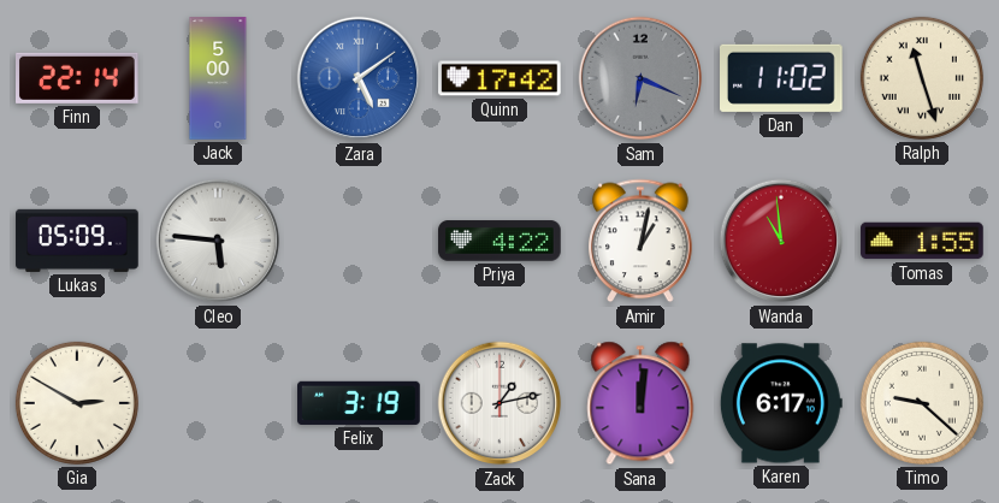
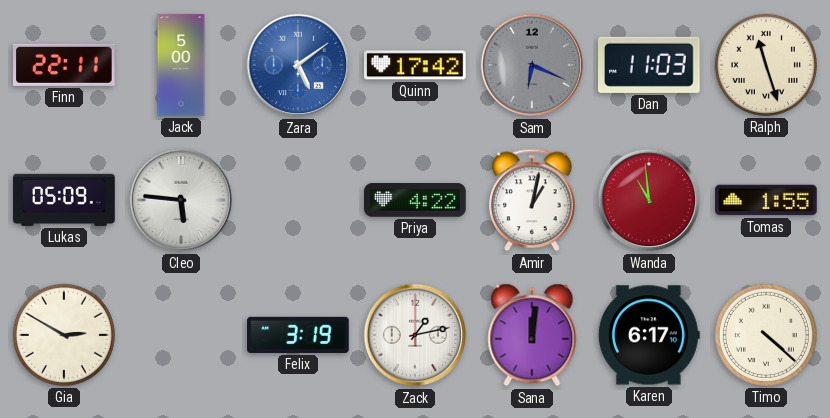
Finn: 22:14 -> 22:11 (65, 65)
Dan: 11:02 -> 11:03 (650, 65)
Timo: 9:22 -> 4:22 (766, 335)
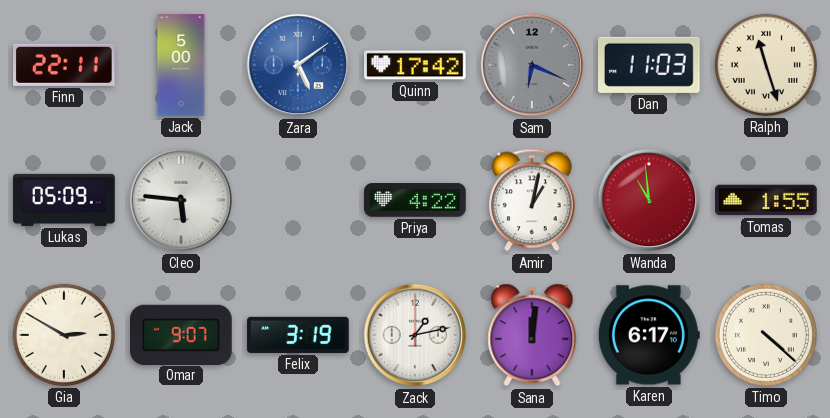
Omar: none -> 9:07 (181, 334)
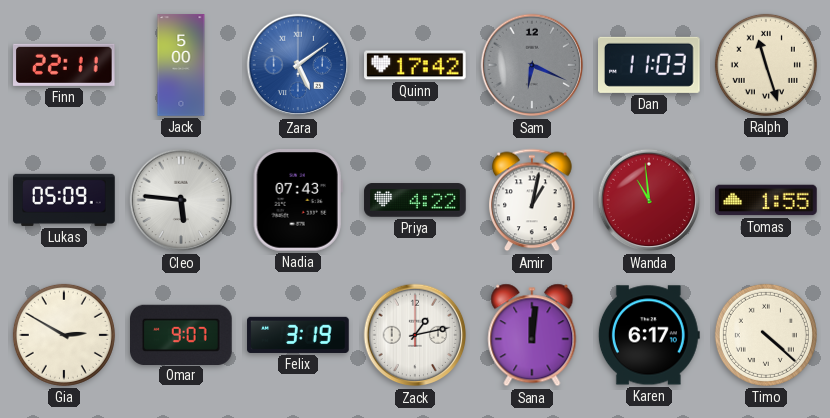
Nadia: none -> 07:43 (298, 201)
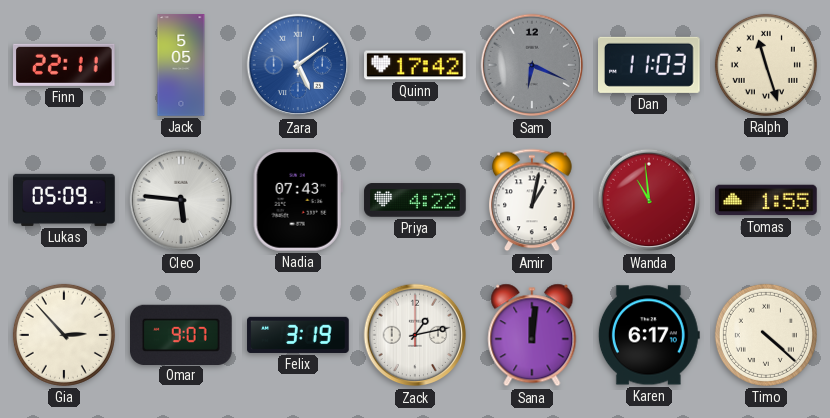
Jack: 5:00 -> 5:05 (181, 65)
Gia: 2:50 -> 2:53 (64, 335)
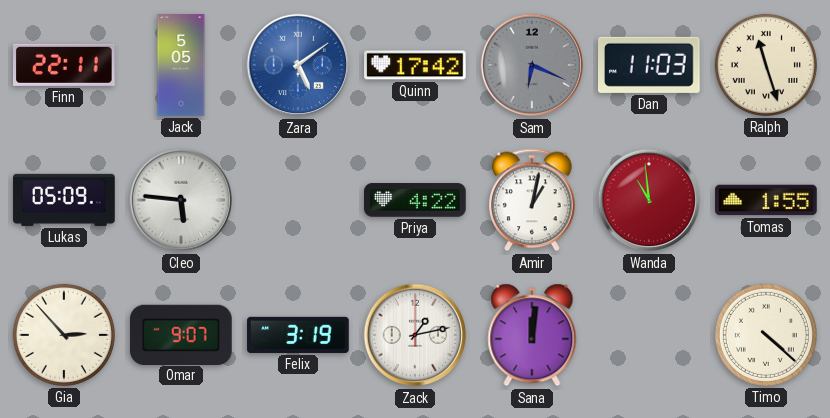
Nadia: 07:43 -> none (298, 201)
Karen: 6:17 -> none (649, 335)
